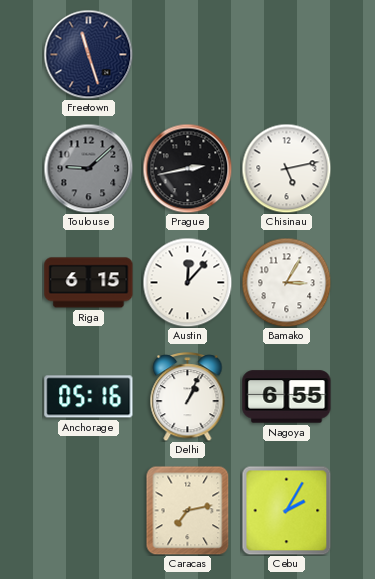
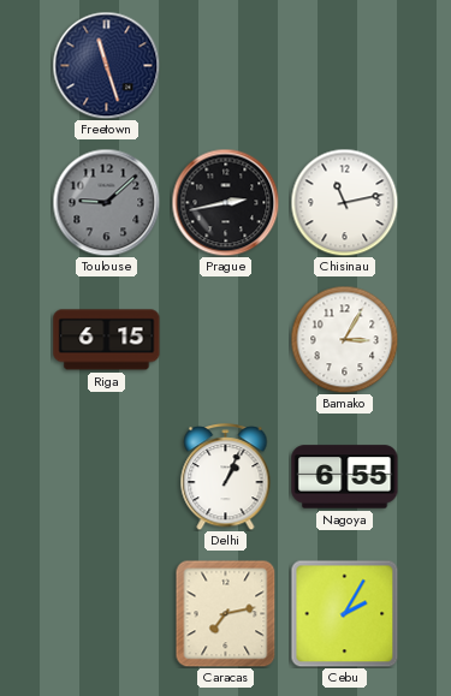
Chisinau: 5:13 -> 11:13 (344, 202)
Austin: 12:07 -> none (187, 282)
Anchorage: 05:16 -> none (89, 397)
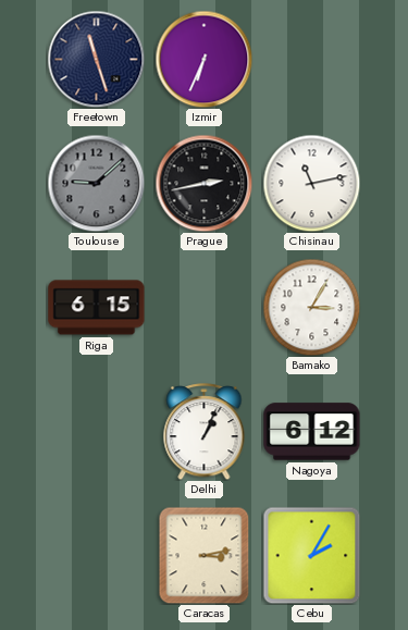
Izmir: none -> 6:34 (203, 59)
Nagoya: 6:55 -> 6:12 (312, 432)
Caracas: 7:13 -> 3:13 (205, 555)
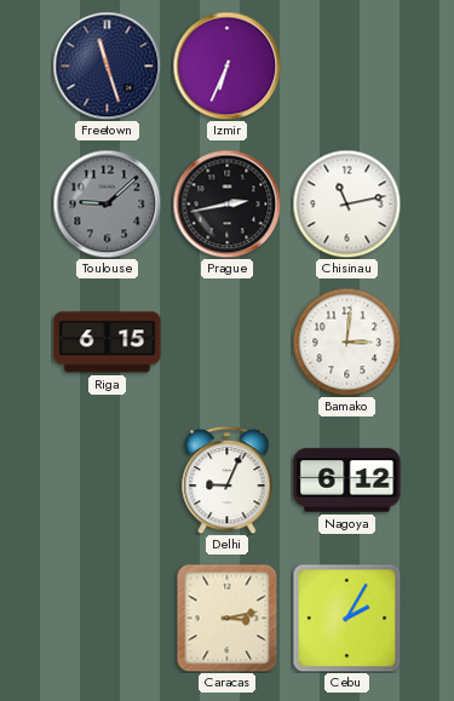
Bamako: 3:05 -> 3:01 (346, 341)
Delhi: 1:04 -> 9:04 (228, 481)
